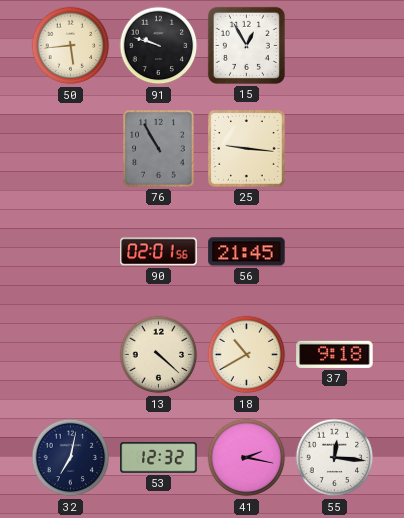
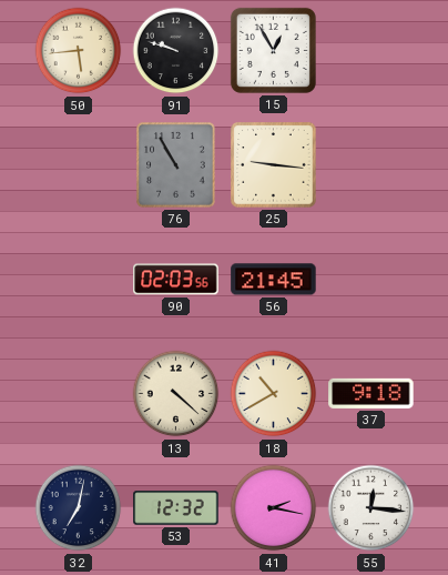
90: 02:01 -> 02:03 (176, 280)
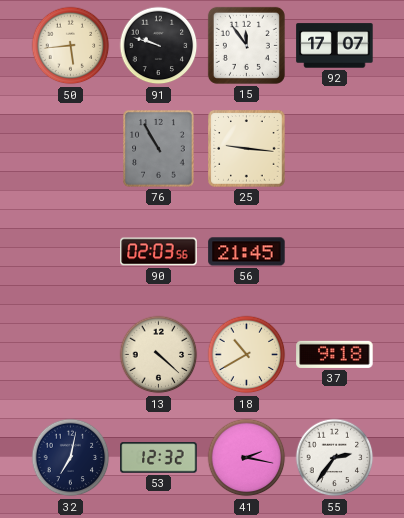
15: 12:55 -> 11:54 (246, 45)
92: none -> 17:07 (335, 46)
55: 12:16 -> 2:36 (335, 458)
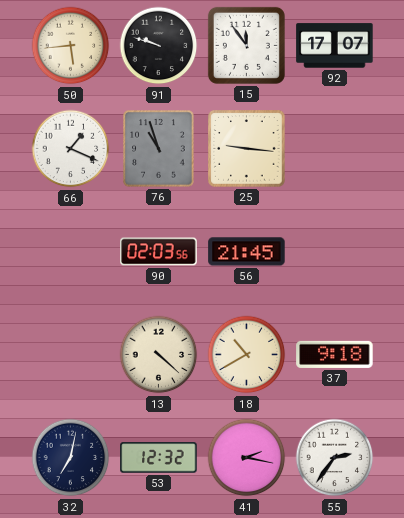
66: none -> 1:19 (71, 149)
76: 10:55 -> 10:57 (159, 149)
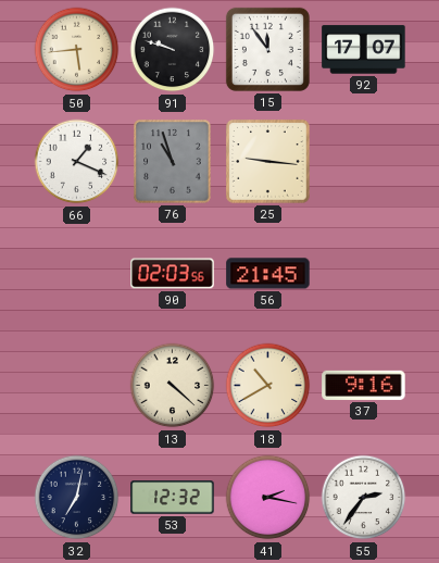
37: 9:18 -> 9:16 (364, 385)
